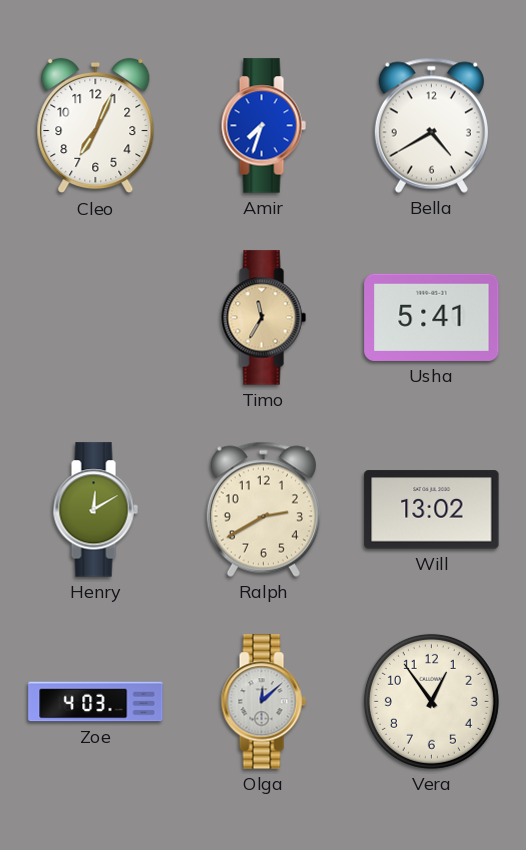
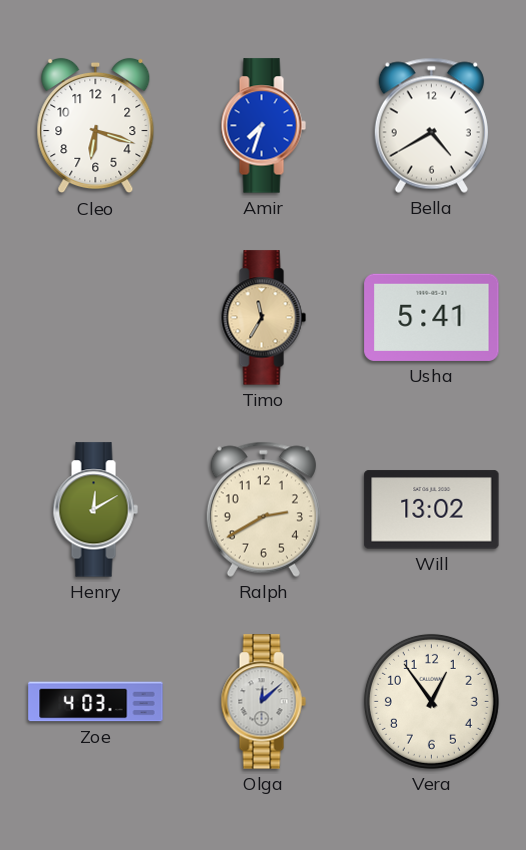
Cleo: 7:04 -> 6:18 (96, 126)
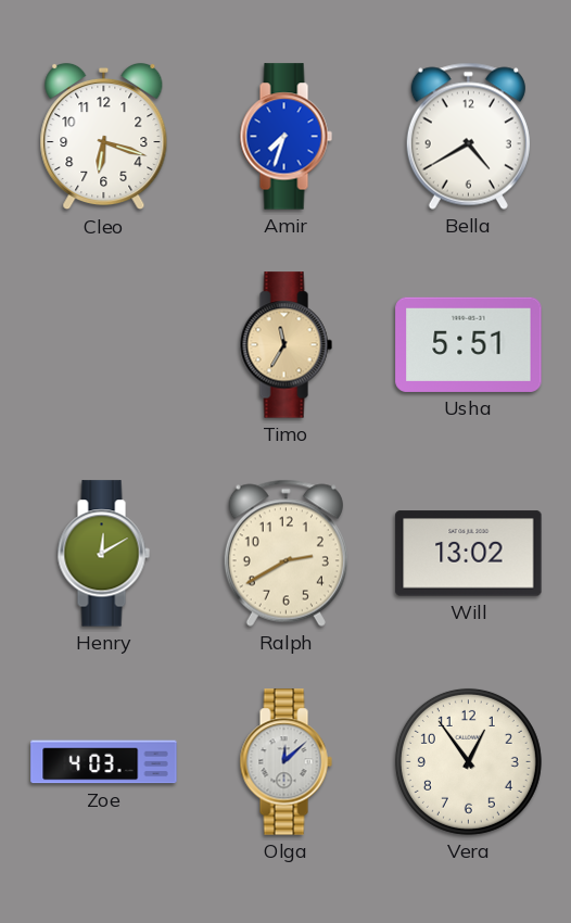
Usha: 5:41 -> 5:51 (469, 344)
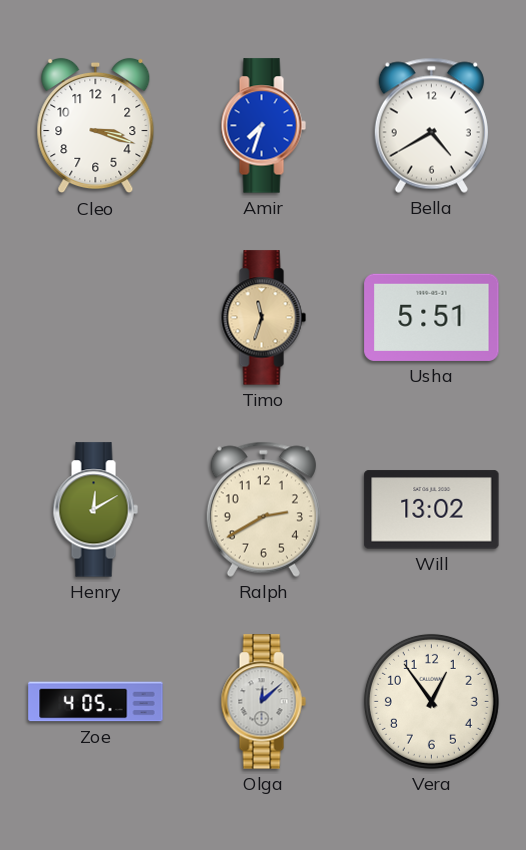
Cleo: 6:18 -> 3:18 (96, 126)
Timo: 11:35 -> 11:33 (263, 318)
Zoe: 4:03 -> 4:05 (96, 702)
